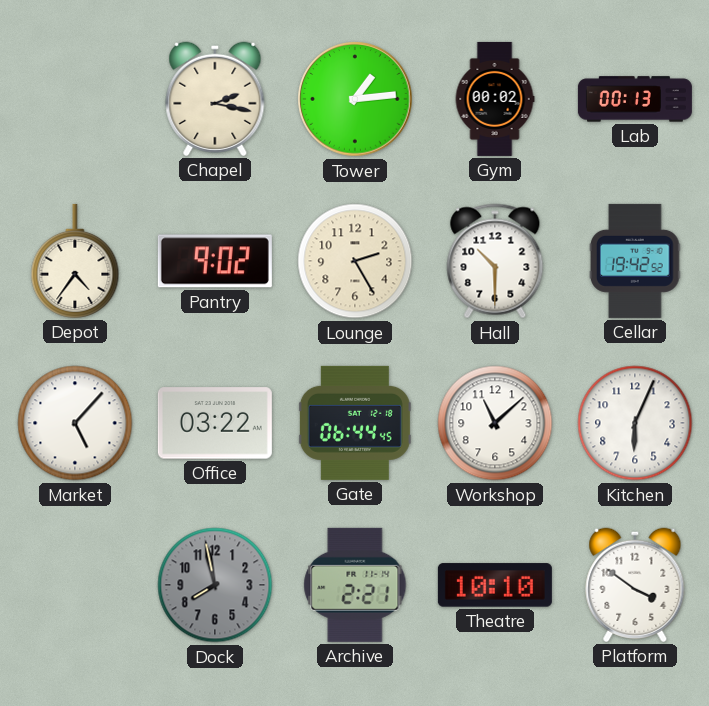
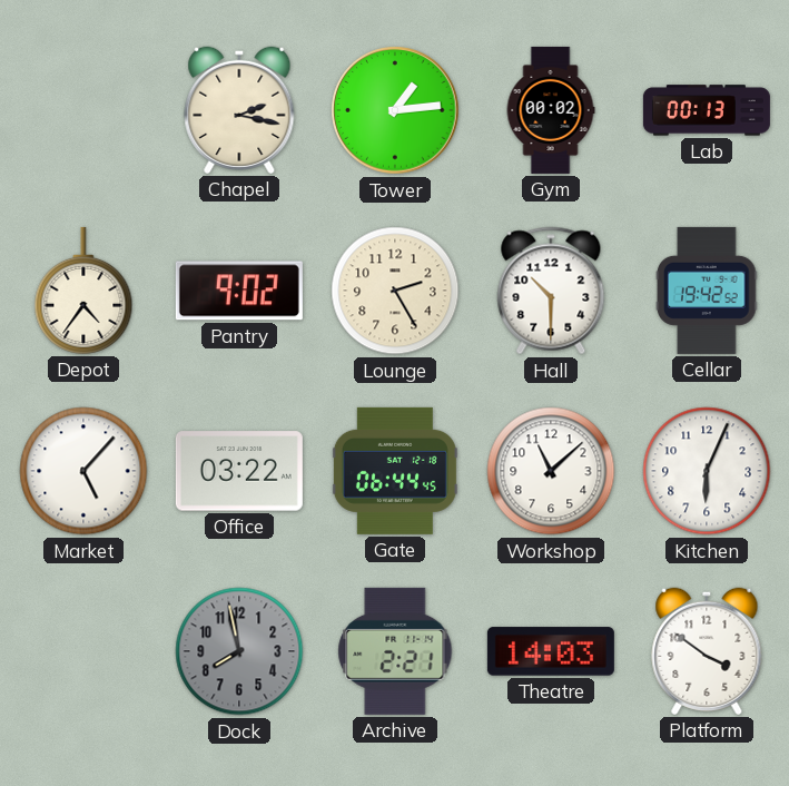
Theatre: 10:10 -> 14:03 (551, 651)
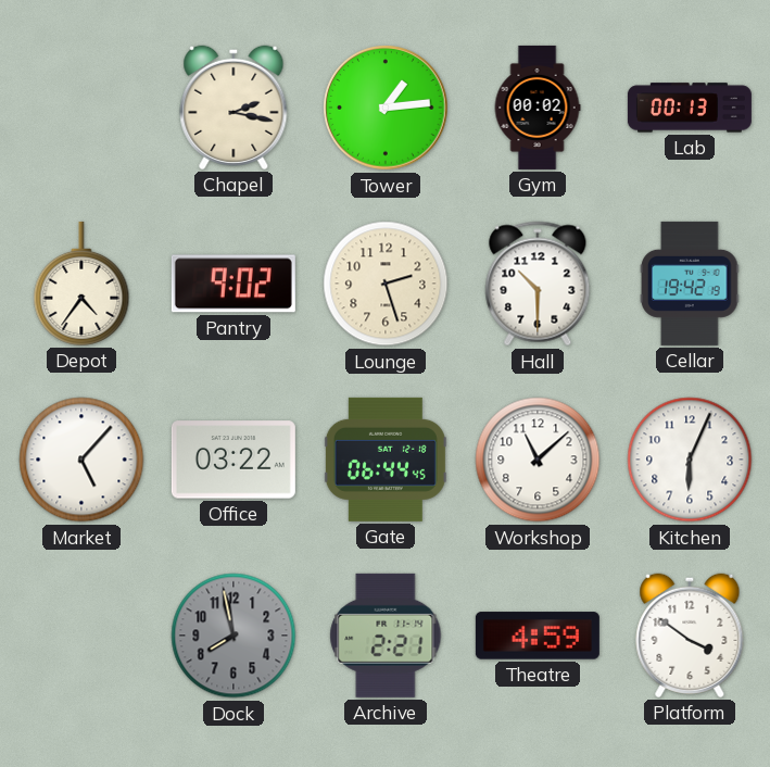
Lounge: 2:25 -> 2:27 (386, 284)
Cellar: 19:42:52 -> 19:42:19 (691, 284)
Theatre: 14:03 -> 4:59 (538, 636)
